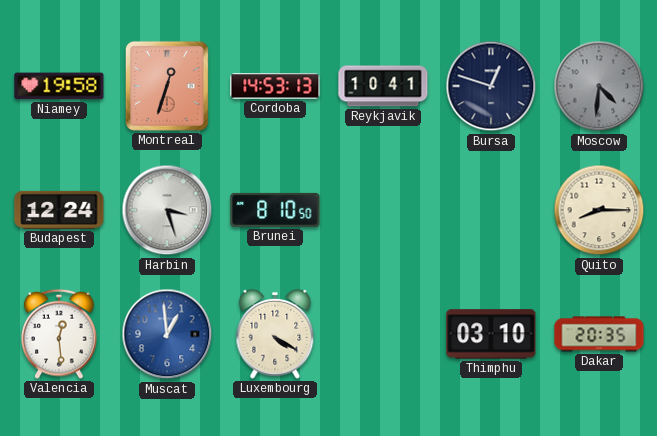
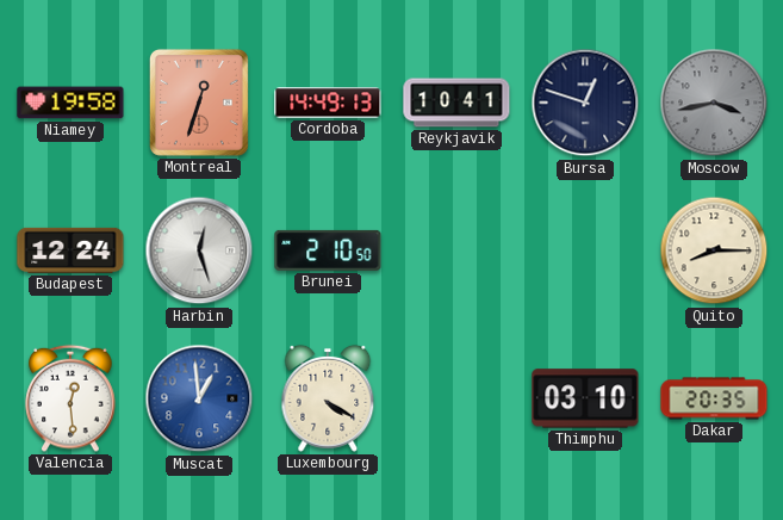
Cordoba: 14:53 -> 14:49 (328, 103)
Moscow: 4:31 -> 3:43 (714, 103)
Harbin: 3:27 -> 12:27 (199, 250)
Brunei: 8:10 -> 2:10 (328, 250)
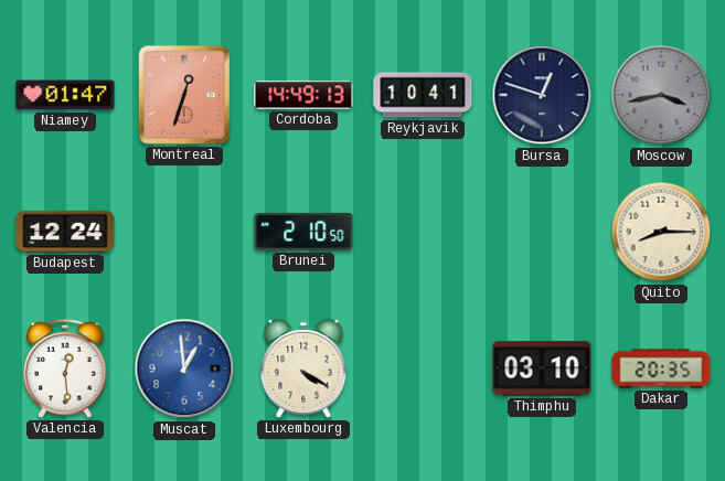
Niamey: 19:58 -> 01:47 (65, 95)
Harbin: 12:27 -> none (199, 250)
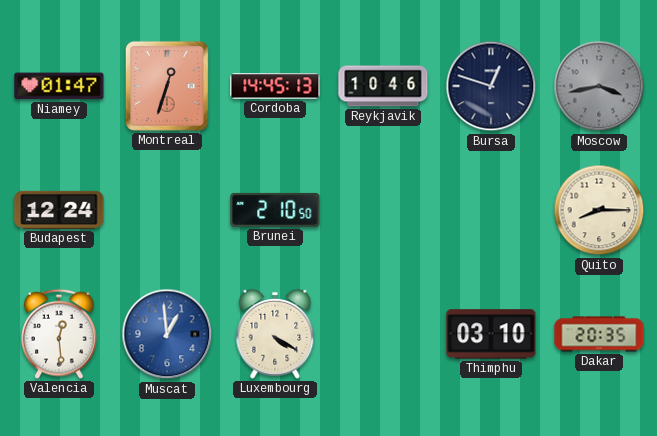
Cordoba: 14:49 -> 14:45 (275, 86)
Reykjavik: 10:41 -> 10:46 (383, 86)
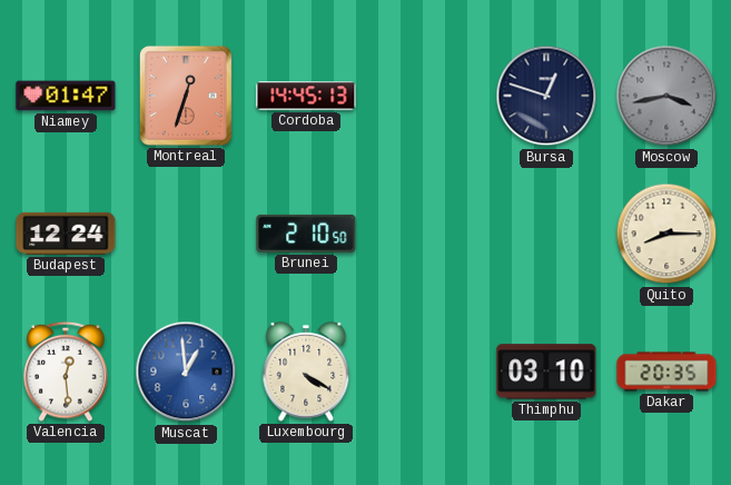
Reykjavik: 10:46 -> none (383, 86)
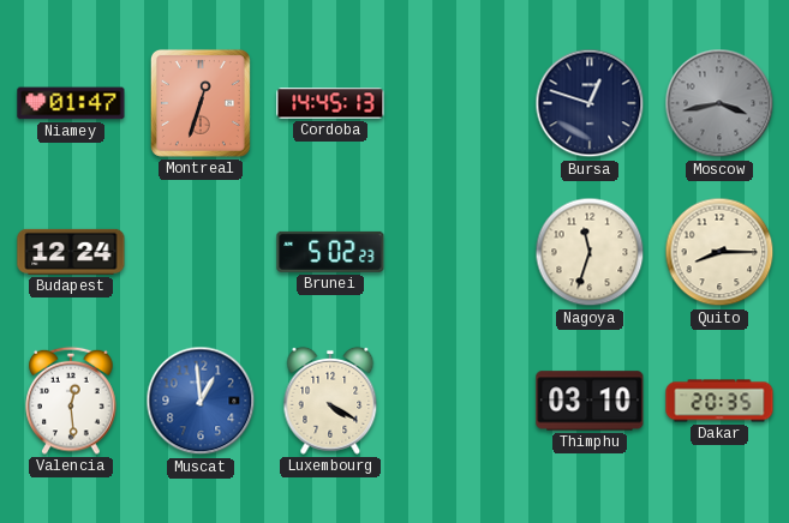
Brunei: 2:10 -> 5:02 (330, 252)
Nagoya: none -> 11:33 (590, 252)
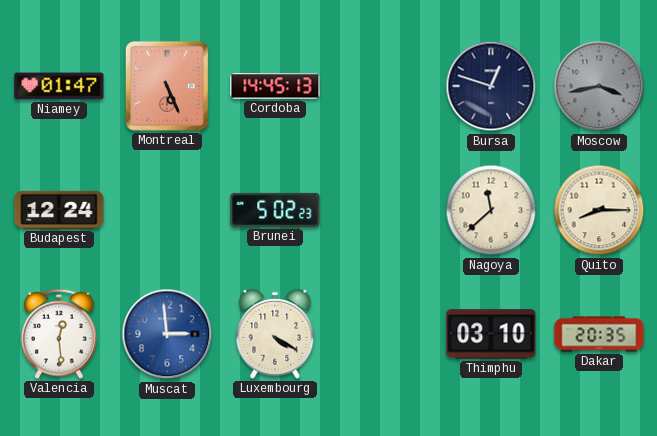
Montreal: 12:33 -> 5:26 (167, 86)
Nagoya: 11:33 -> 11:38 (491, 210)
Muscat: 12:59 -> 2:59 (167, 334)
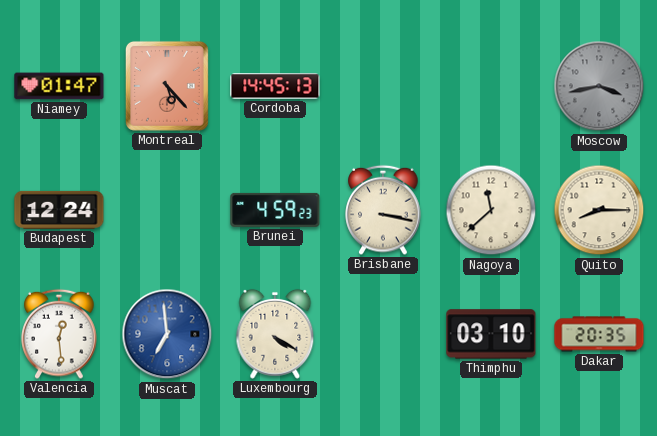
Montreal: 5:26 -> 5:23 (167, 86)
Bursa: 12:48 -> none (491, 86)
Brunei: 5:02 -> 4:59 (275, 210)
Brisbane: none -> 3:17 (383, 210)
Muscat: 2:59 -> 6:59 (167, 334)
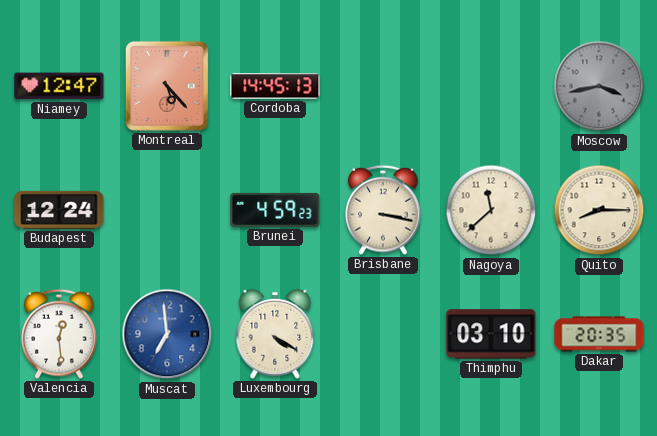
Niamey: 01:47 -> 12:47 (59, 86)
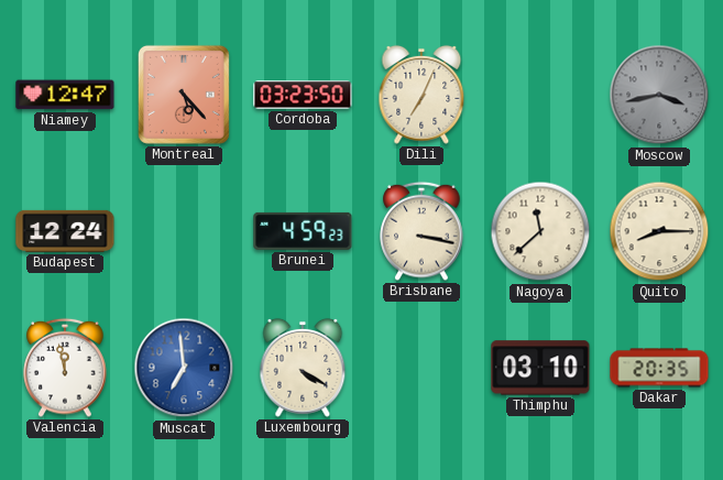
Cordoba: 14:45 -> 03:23 (303, 95)
Dili: none -> 7:04 (421, 95)
Valencia: 12:29 -> 11:58 (65, 368)
